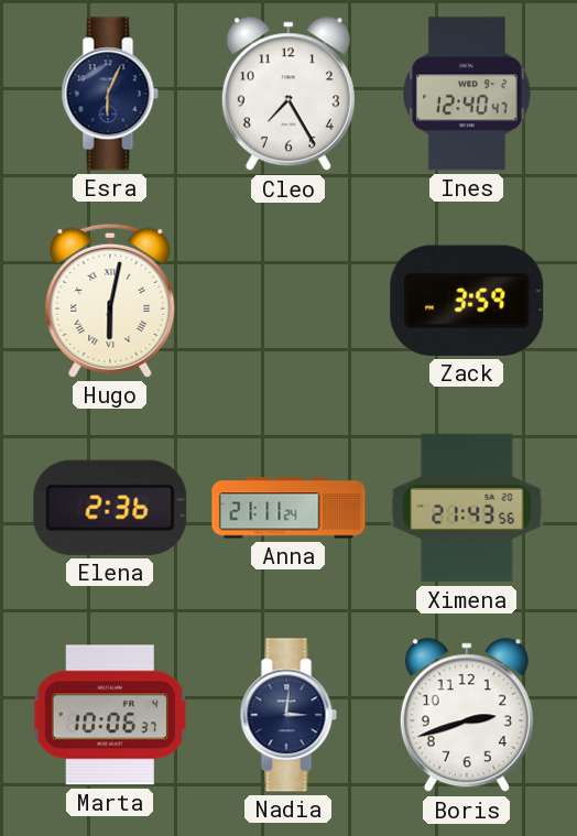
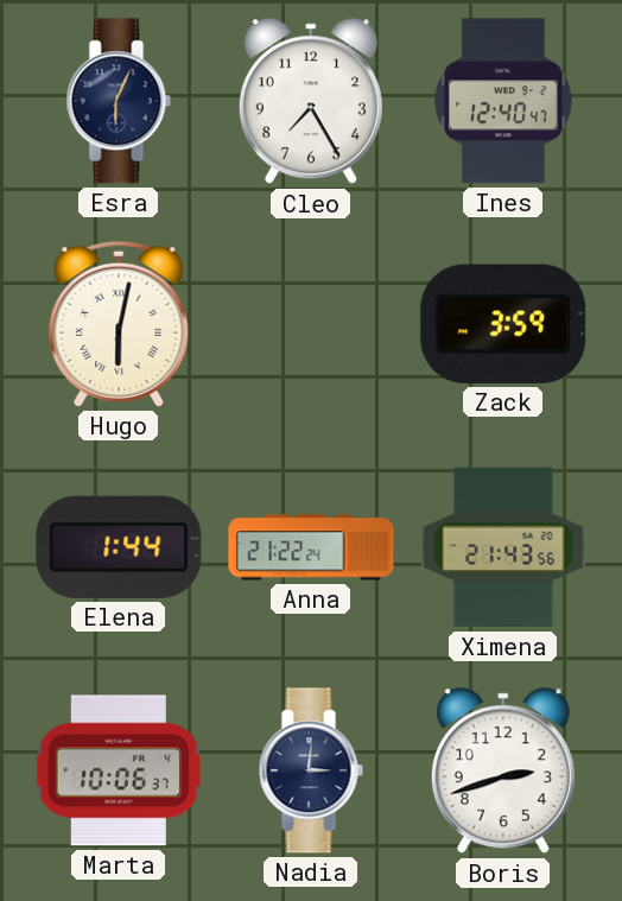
Elena: 2:36 -> 1:44 (119, 547)
Anna: 21:11 -> 21:22 (311, 547)
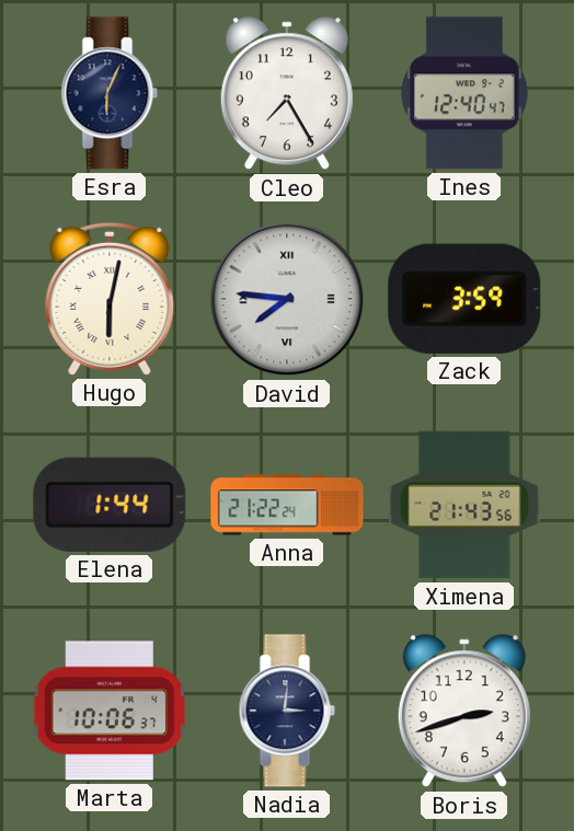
David: none -> 7:46 (287, 299)
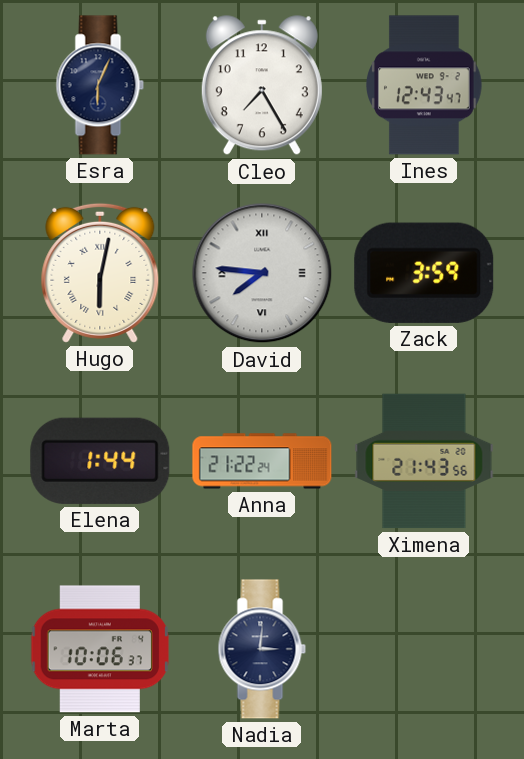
Ines: 12:40 -> 12:43 (425, 85)
Boris: 2:42 -> none (464, 712)
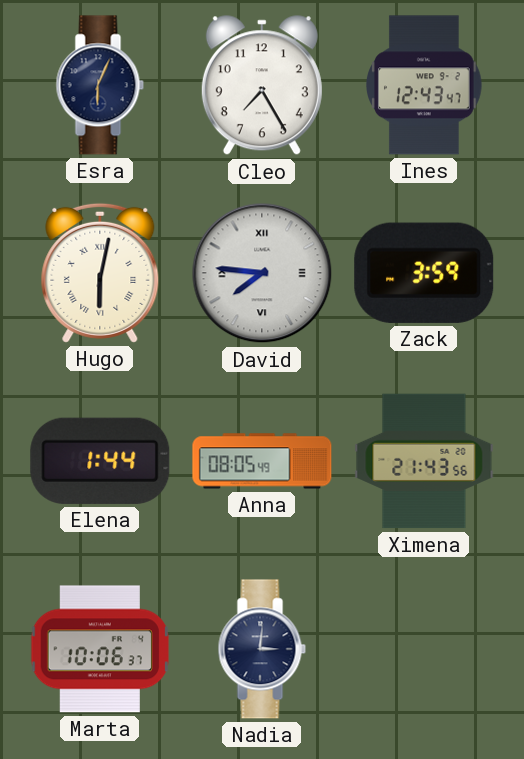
Anna: 21:22 -> 08:05 (262, 461)
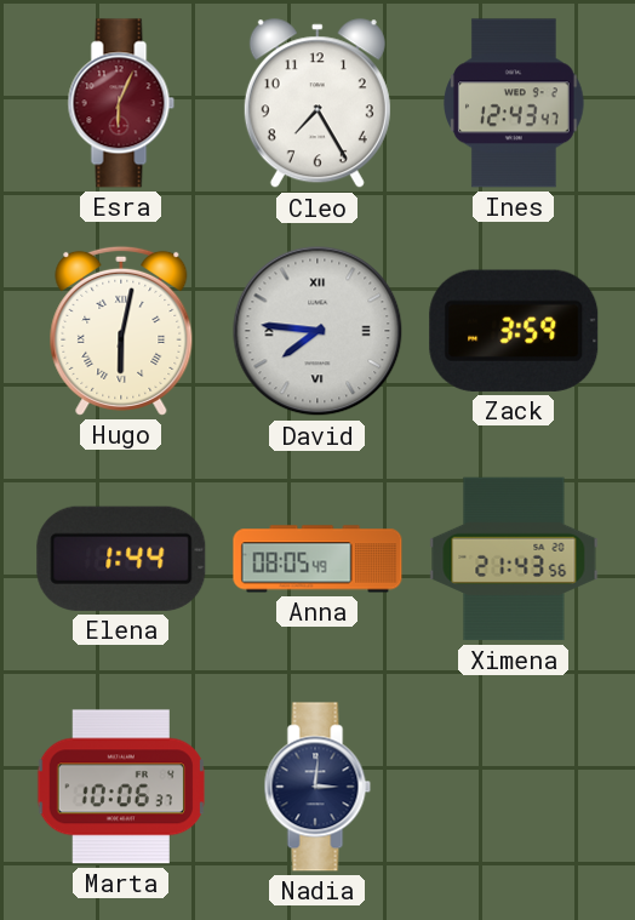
Esra dial: navy -> burgundy (121, 103)
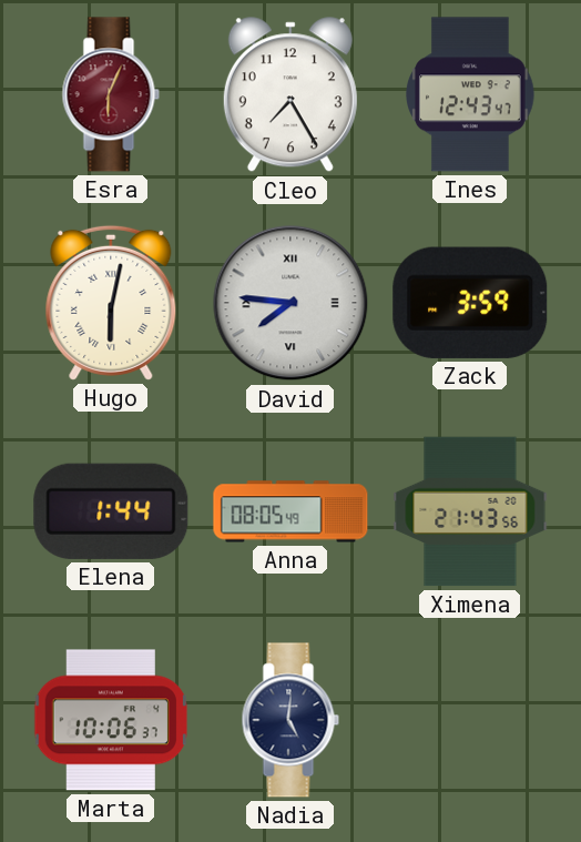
Nadia: 3:01 -> 5:01 (290, 720)
